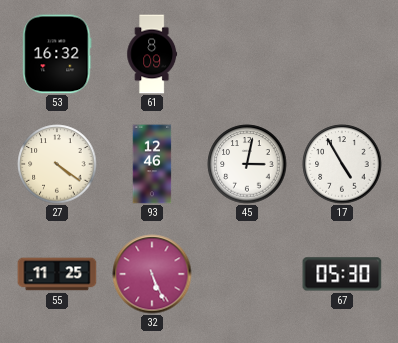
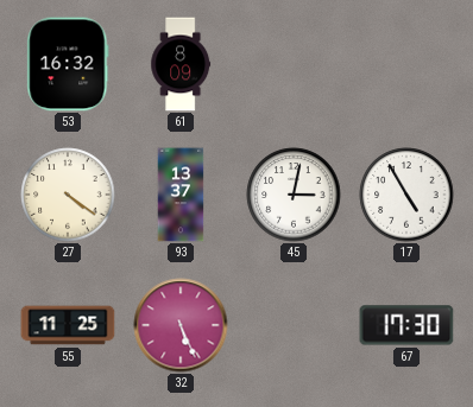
93: 12:46 -> 13:37 (181, 195)
67: 05:30 -> 17:30 (406, 325)
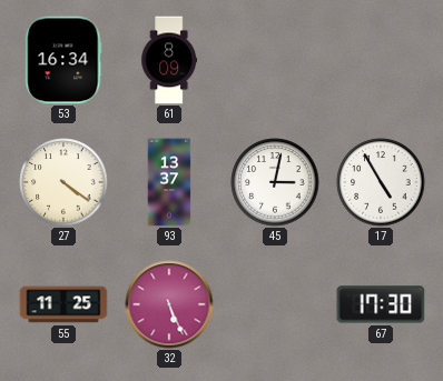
53: 16:32 -> 16:34 (63, 60)
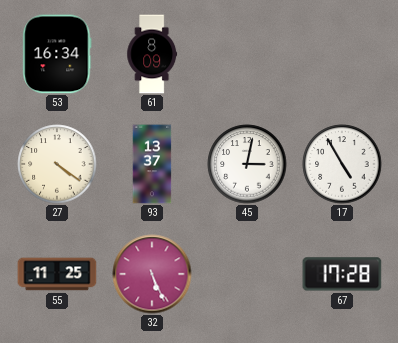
67: 17:30 -> 17:28 (342, 274)
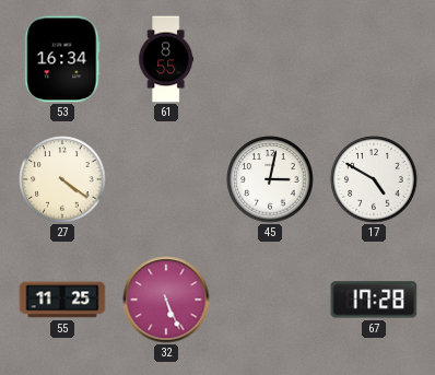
61: 8:09 -> 8:55 (166, 59)
93: 13:37 -> none (152, 164)
17: 4:55 -> 4:50 (374, 179)
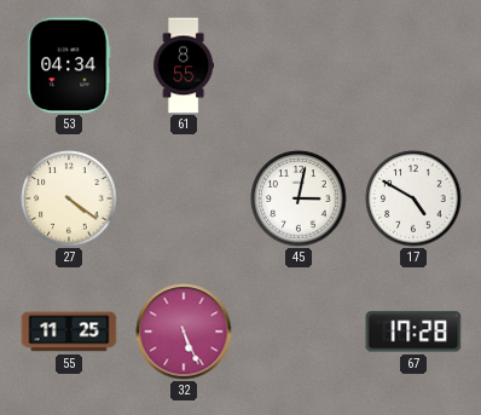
53: 16:34 -> 04:34 (69, 65)
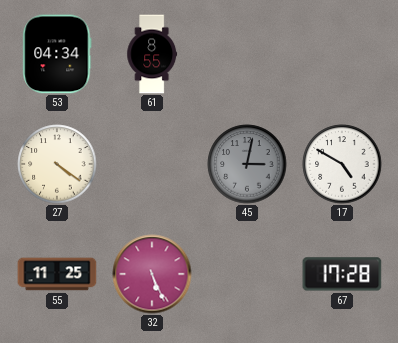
45 dial: white -> grey (247, 164)
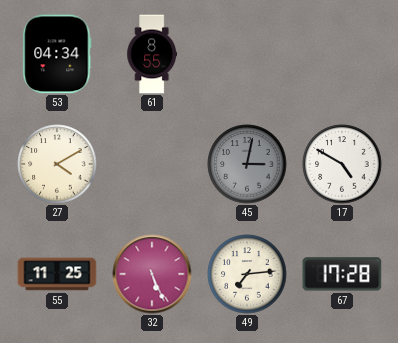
27: 4:21 -> 4:10 (57, 164)
49: none -> 7:14 (247, 274)
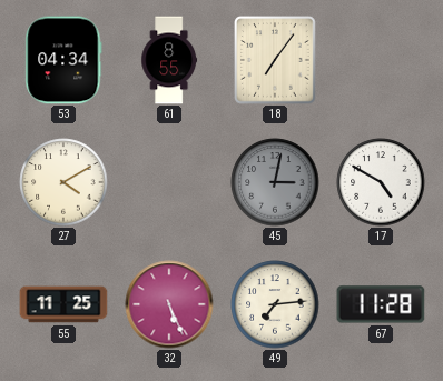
18: none -> 7:06 (275, 60)
67: 17:28 -> 11:28 (381, 304)
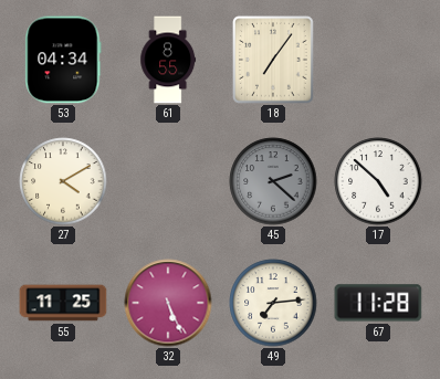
45: 3:02 -> 2:22 (273, 181)
17: 4:50 -> 4:52 (378, 181)
